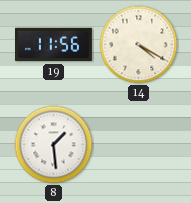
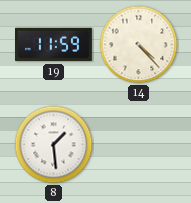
19: 11:56 -> 11:59 (54, 45)
14: 4:20 -> 4:23 (139, 45)
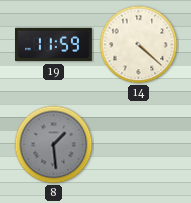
14: 4:23 -> 4:22 (139, 45)
8 dial: white -> grey (54, 145)
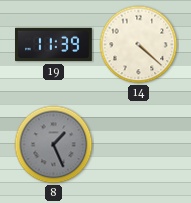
19: 11:59 -> 11:39 (54, 45)
8: 1:29 -> 1:26 (54, 145)
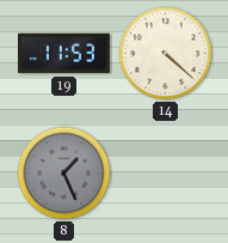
19: 11:39 -> 11:53 (64, 54)
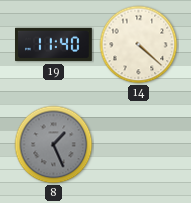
19: 11:53 -> 11:40 (54, 45)
